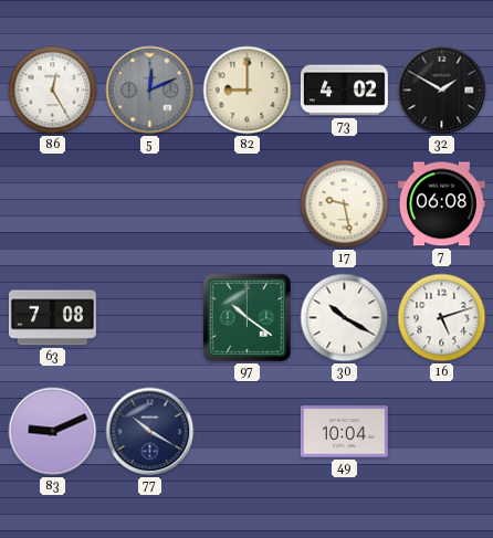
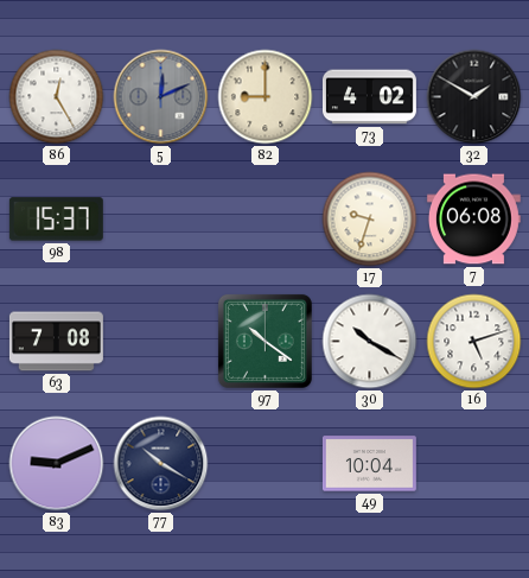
98: none -> 15:37 (56, 220)
17: 9:28 -> 9:33 (370, 220)
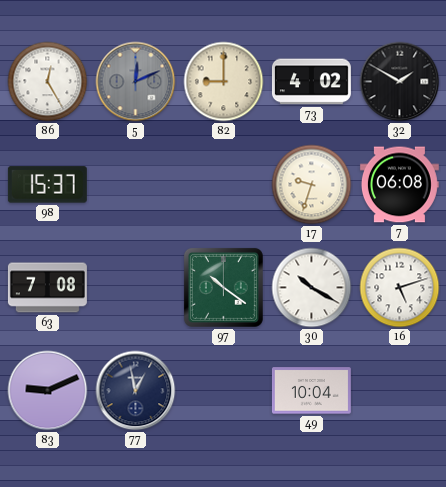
77: 10:20 -> 12:58 (136, 391)
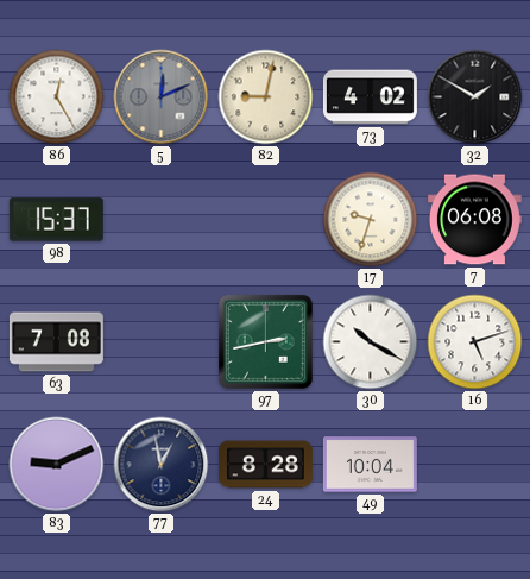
82: 9:00 -> 9:02 (266, 97)
97: 10:21 -> 2:43 (265, 341)
24: none -> 8:28 (265, 465)
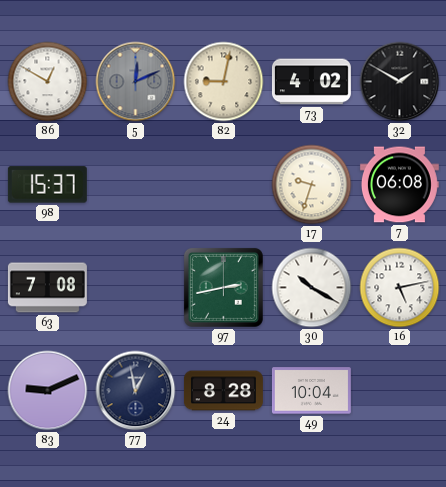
86: 12:25 -> 12:50 (48, 82)
16: 5:12 -> 5:13 (400, 288)
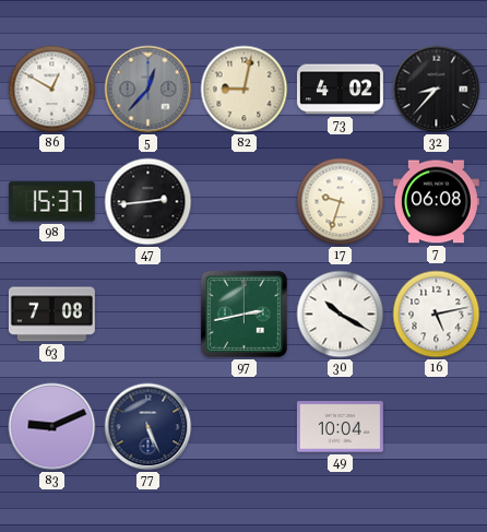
5: 12:11 -> 12:37 (149, 90)
32: 1:50 -> 8:37 (437, 90)
47: none -> 2:44 (149, 202)
77: 12:58 -> 5:26 (149, 427)
24: 8:28 -> none (223, 391)
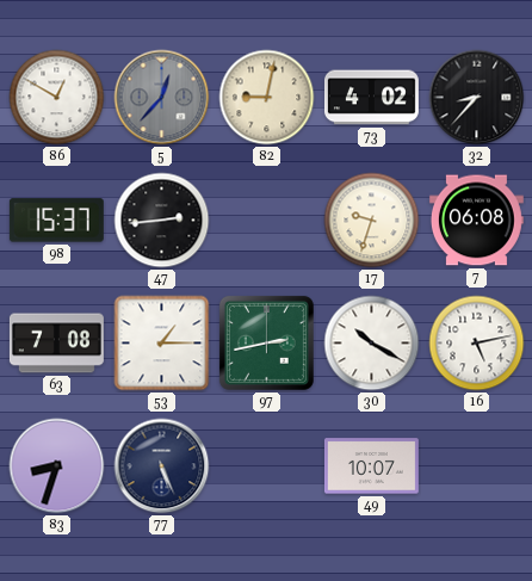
53: none -> 1:15 (162, 344)
83: 9:11 -> 8:33 (57, 466)
49: 10:04 -> 10:07 (371, 466)
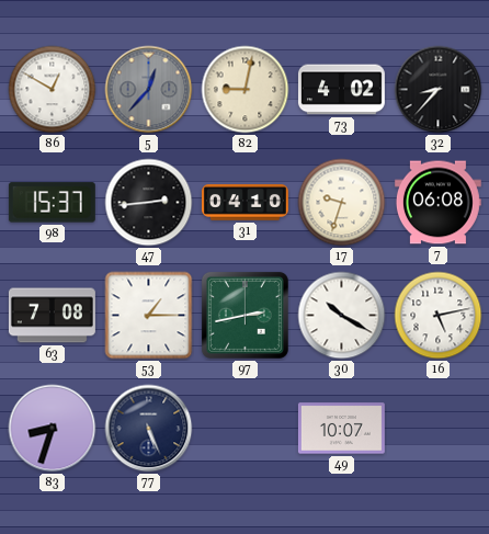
31: none -> 04:10 (244, 203)
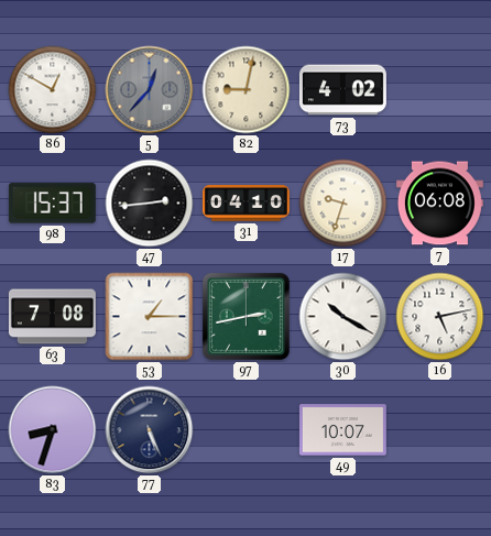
32: 8:37 -> none (439, 90)
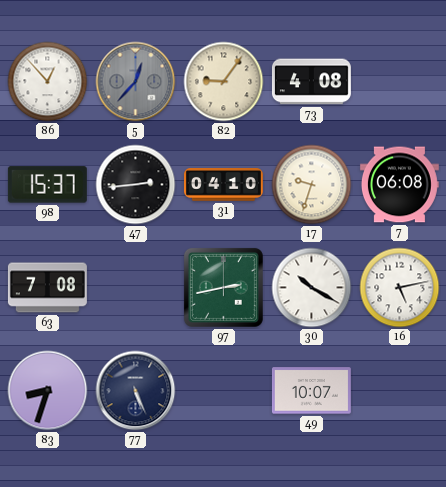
86: 12:50 -> 12:53 (48, 82)
82: 9:02 -> 9:06 (224, 82)
73: 4:02 -> 4:08 (311, 82)
53: 1:15 -> none (150, 317)
